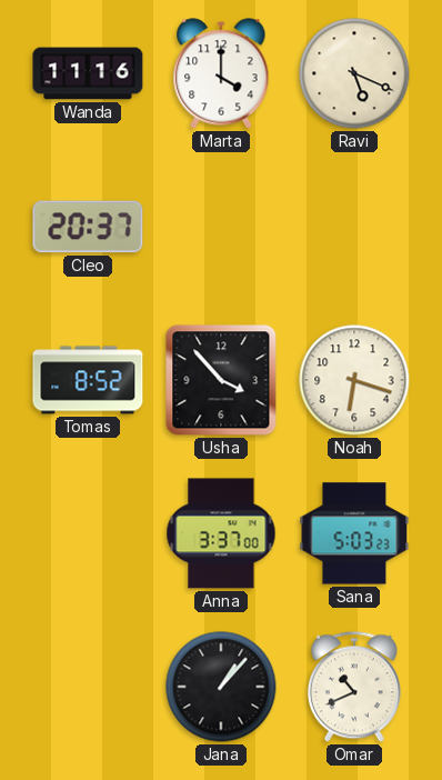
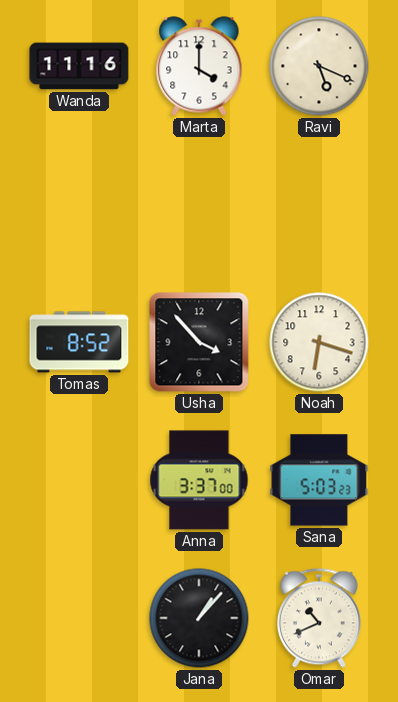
Cleo: 20:37 -> none (88, 227)
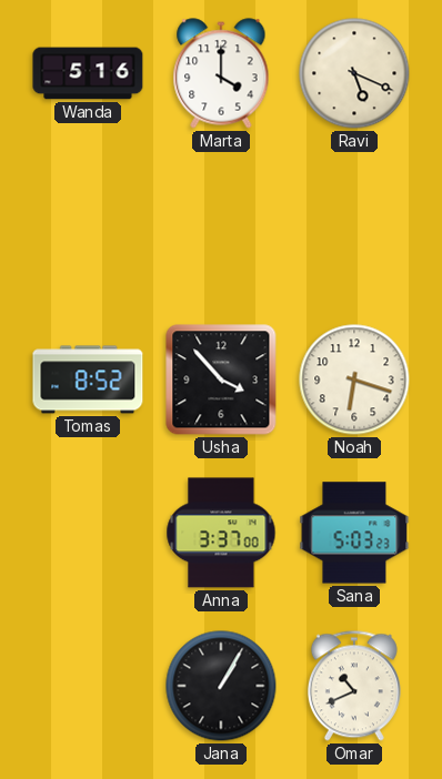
Wanda: 11:16 -> 5:16 (88, 73)
Jana: 1:07 -> 1:05 (221, 686)
